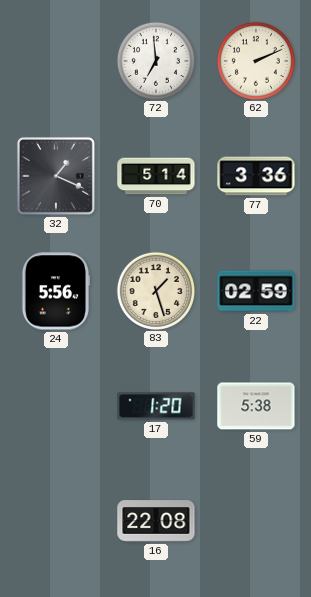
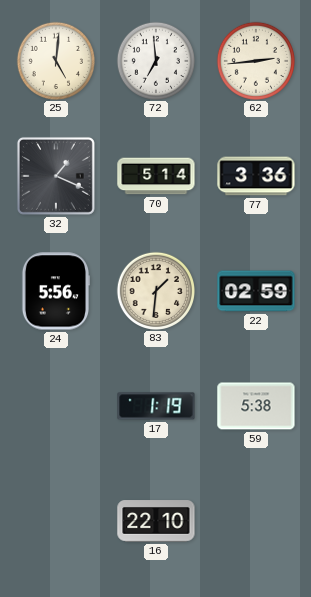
25: none -> 5:01 (55, 60)
62: 2:11 -> 2:44 (255, 60)
83: 1:27 -> 1:31 (155, 290)
17: 1:20 -> 1:19 (156, 406)
16: 22:08 -> 22:10 (156, 521)
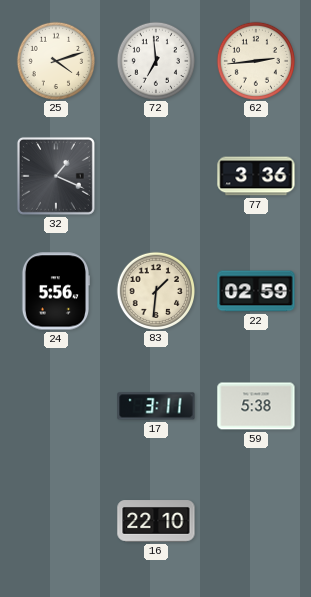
25: 5:01 -> 4:12 (55, 60)
70: 5:14 -> none (156, 176)
17: 1:19 -> 3:11 (156, 406)
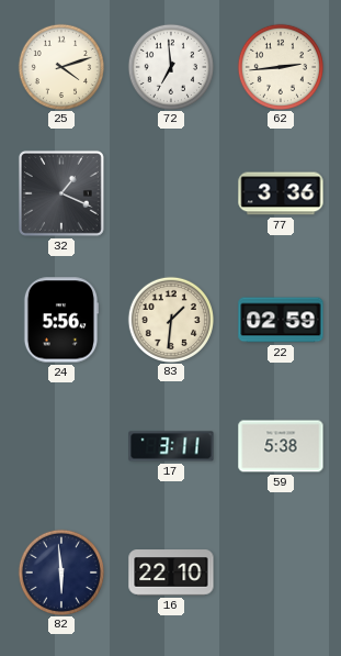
82: none -> 5:59 (60, 571)
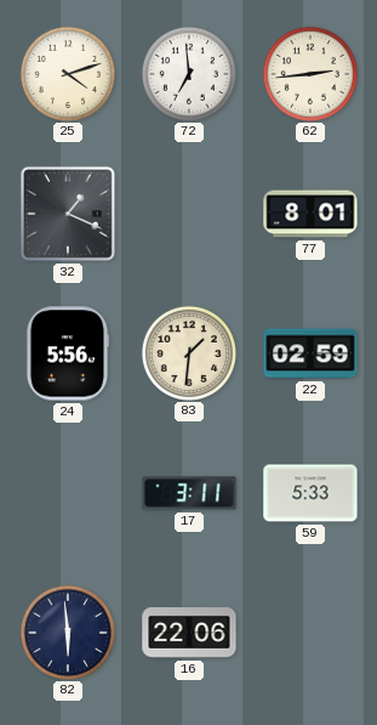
77: 3:36 -> 8:01 (310, 214)
59: 5:38 -> 5:33 (310, 493)
16: 22:10 -> 22:06 (189, 633)
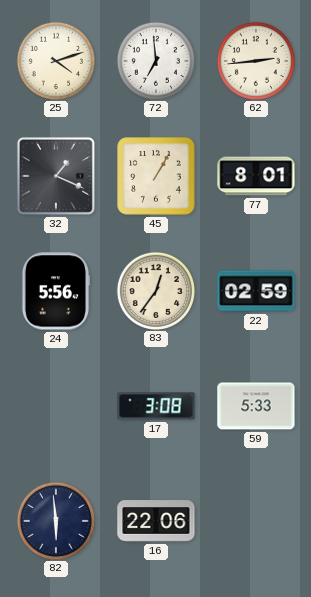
45: none -> 1:05 (156, 176)
83: 1:31 -> 12:36 (155, 290)
17: 3:11 -> 3:08 (156, 406)
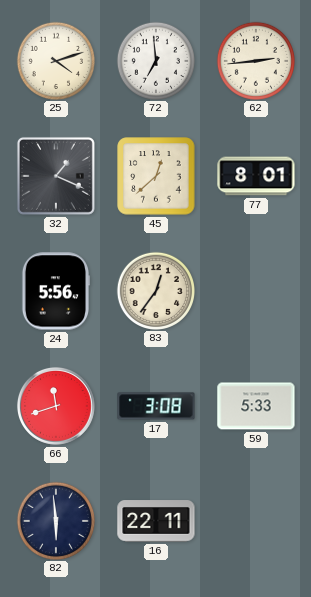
45: 1:05 -> 12:38 (156, 176)
22: 02:59 -> none (256, 291)
66: none -> 11:42 (56, 406)
16: 22:06 -> 22:11 (156, 521)
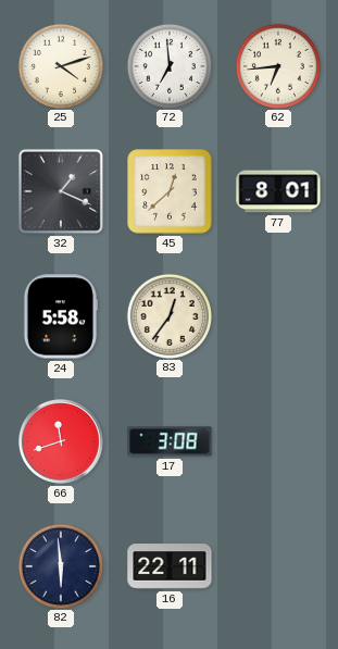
62: 2:44 -> 6:44 (277, 65)
24: 5:56 -> 5:58 (60, 316)
59: 5:33 -> none (256, 406)
